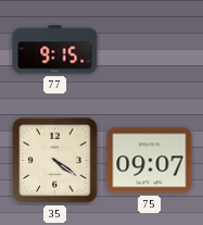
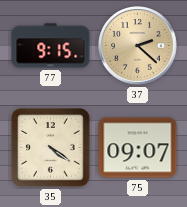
37: none -> 2:22 (138, 46)
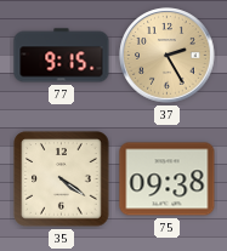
37: 2:22 -> 2:25 (168, 56)
75: 09:07 -> 09:38 (168, 179)
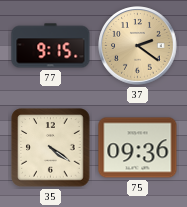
37: 2:25 -> 2:21 (138, 46)
75: 09:38 -> 09:36 (138, 148)
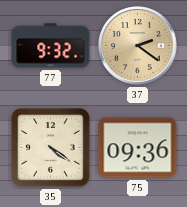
77: 9:15 -> 9:32 (51, 46)
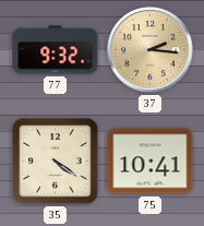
37: 2:21 -> 2:16 (151, 50)
75: 09:36 -> 10:41 (151, 162)
